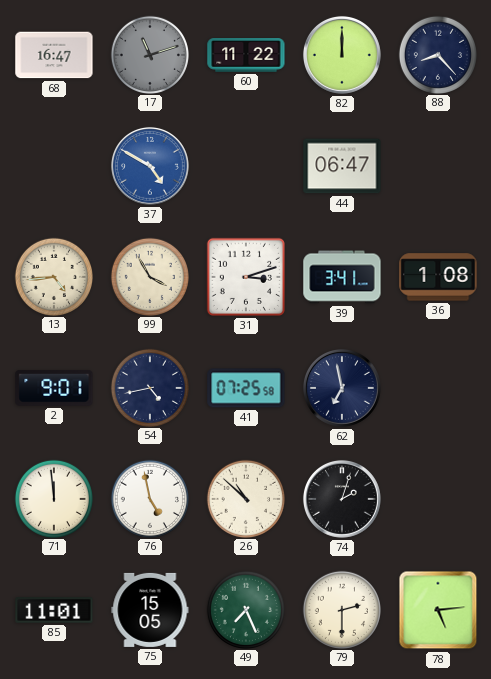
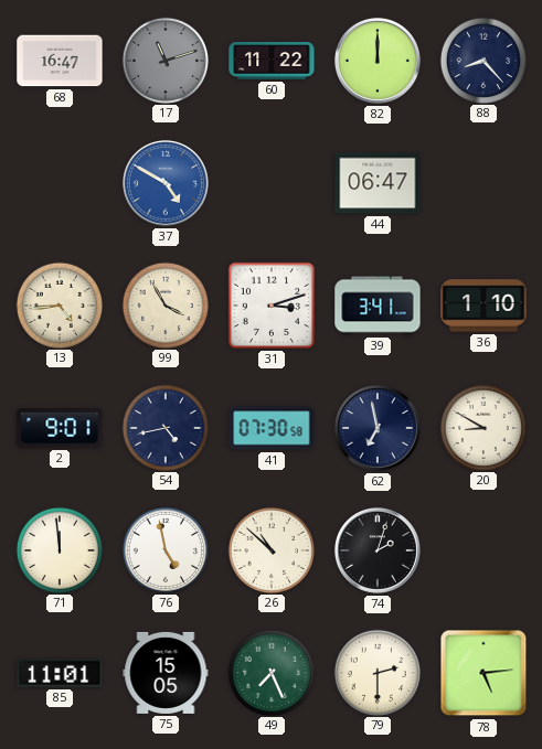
36: 1:08 -> 1:10 (483, 306)
41: 07:25 -> 07:30 (272, 428)
20: none -> 8:50 (482, 427)
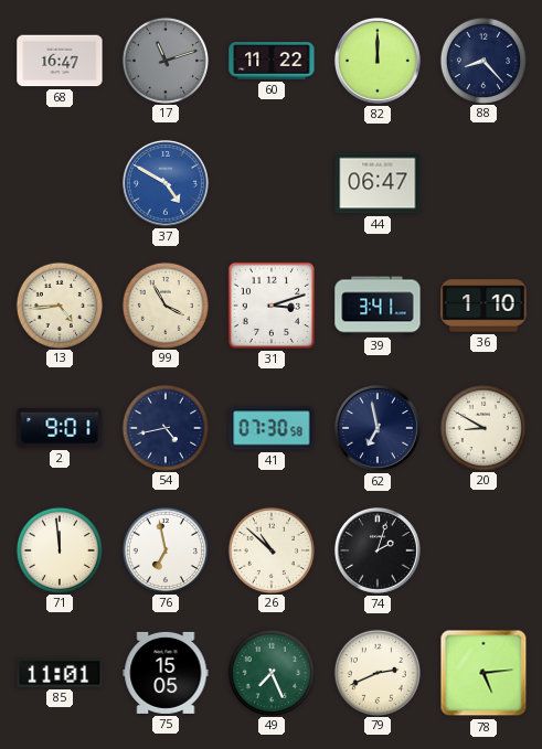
76: 4:58 -> 6:58 (164, 549)
79: 2:30 -> 2:41 (376, 672)
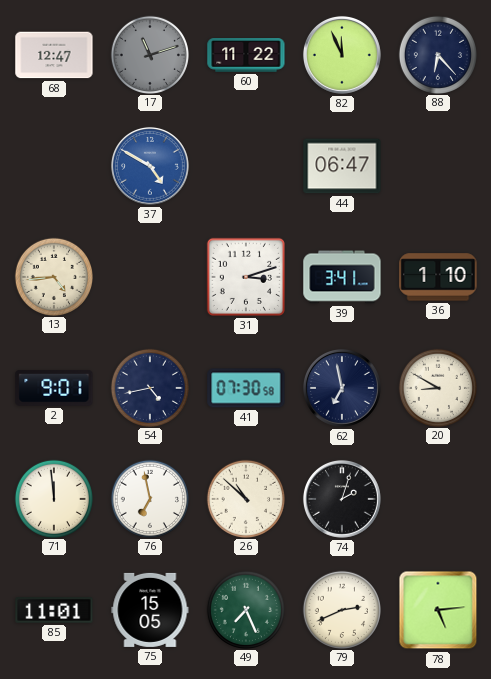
68: 16:47 -> 12:47 (54, 55)
82: 12:00 -> 11:56 (342, 55)
88: 8:23 -> 6:23 (437, 54)
99: 3:55 -> none (164, 304)
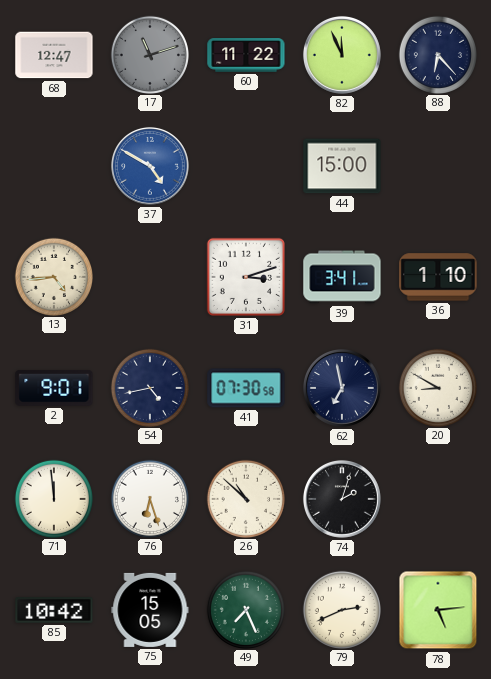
44: 06:47 -> 15:00 (342, 166)
76: 6:58 -> 6:27 (149, 498)
85: 11:01 -> 10:42 (54, 610)
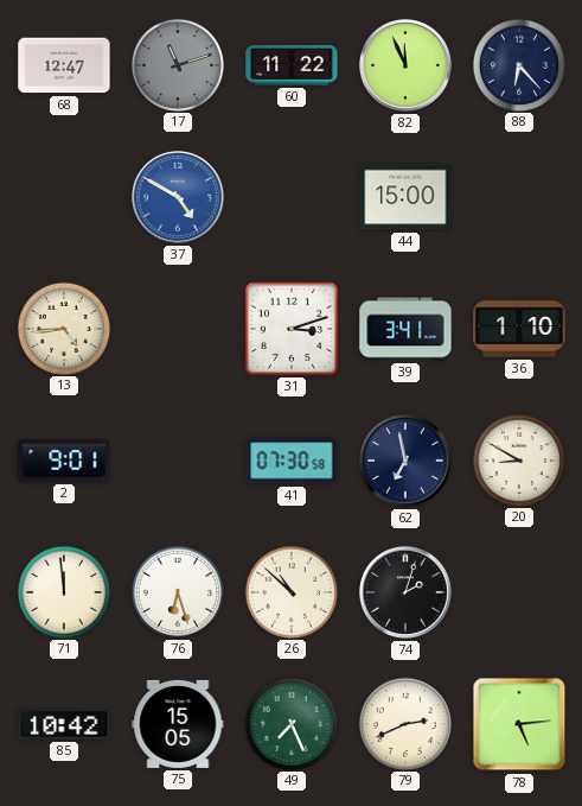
54: 4:43 -> none (149, 387)
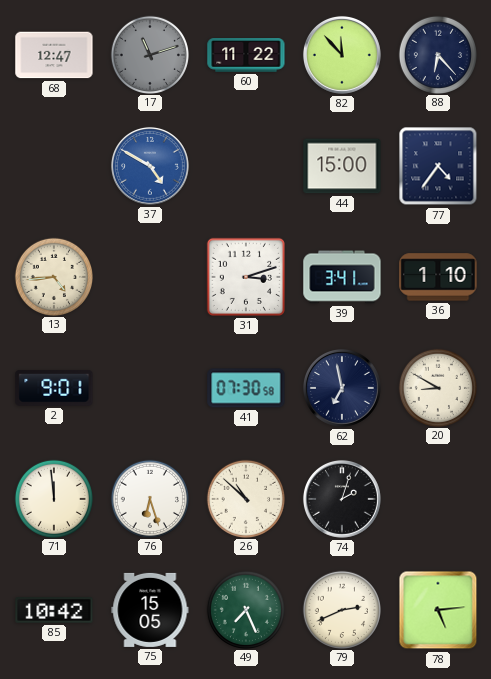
82: 11:56 -> 11:53 (342, 55)
77: none -> 4:36 (438, 166)
